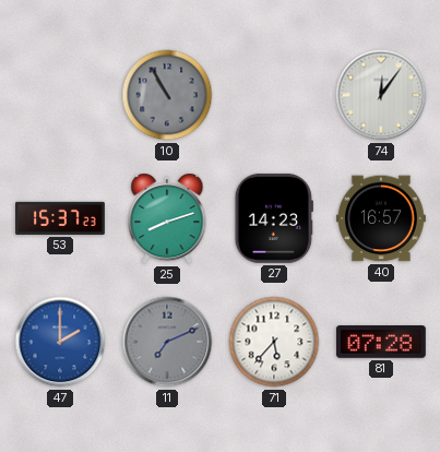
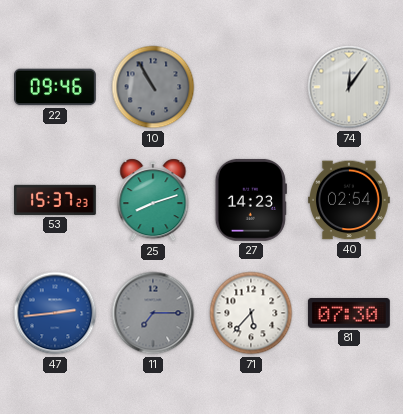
22: none -> 09:46 (56, 87)
40: 16:57 -> 02:54 (349, 200)
47: 2:00 -> 2:44 (55, 313)
11: 7:11 -> 7:15 (153, 313)
81: 07:28 -> 07:30 (349, 314)
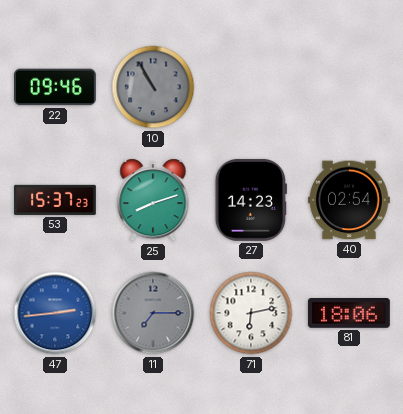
74: 12:06 -> none (349, 87)
71: 5:37 -> 6:13 (251, 313)
81: 07:30 -> 18:06 (349, 314)
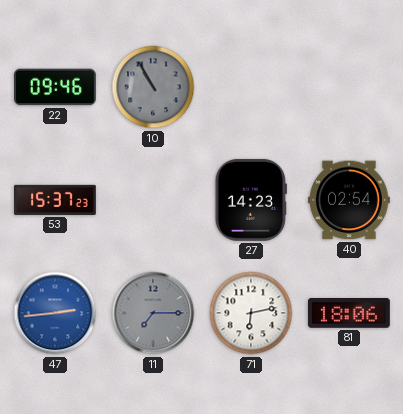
25: 8:12 -> none (153, 200)
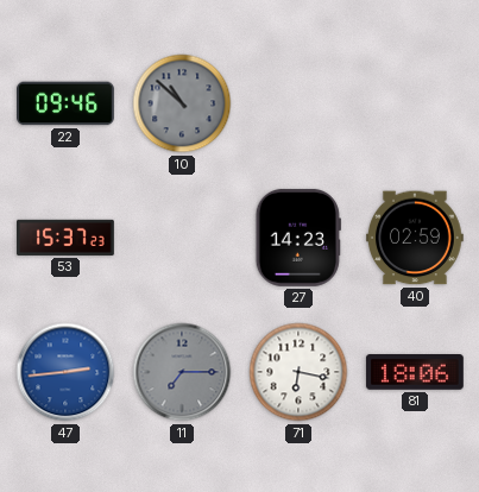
10: 10:55 -> 10:52 (182, 103)
40: 02:54 -> 02:59 (415, 238)
71: 6:13 -> 6:17 (298, 372)
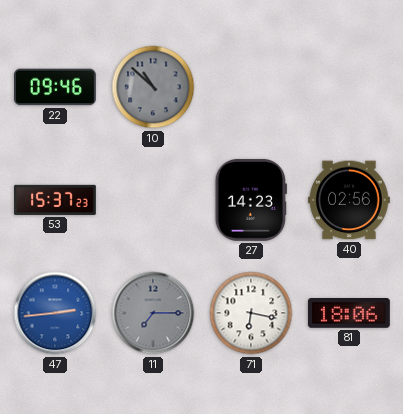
40: 02:59 -> 02:56 (349, 200)
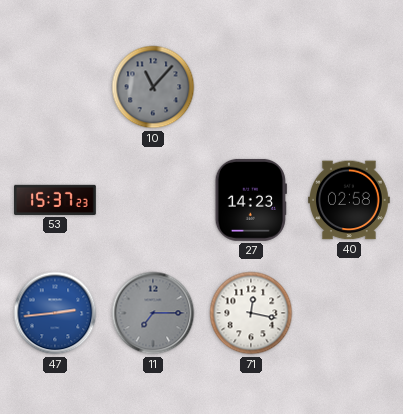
22: 09:46 -> none (56, 87)
10: 10:52 -> 11:07 (153, 87)
40: 02:56 -> 02:58 (349, 200)
71: 6:17 -> 12:17 (251, 313)
81: 18:06 -> none (349, 314)
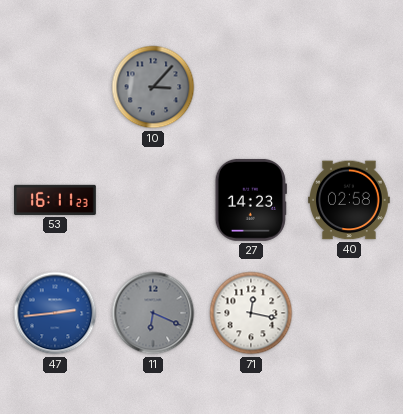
10: 11:07 -> 3:07 (153, 87)
53: 15:37 -> 16:11 (56, 200)
11: 7:15 -> 6:19 (153, 313)
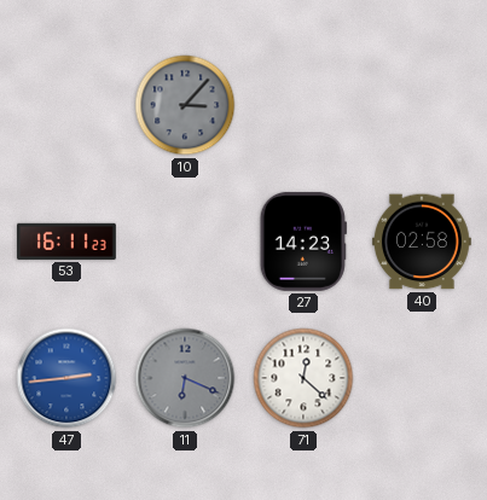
71: 12:17 -> 12:22 (303, 378)
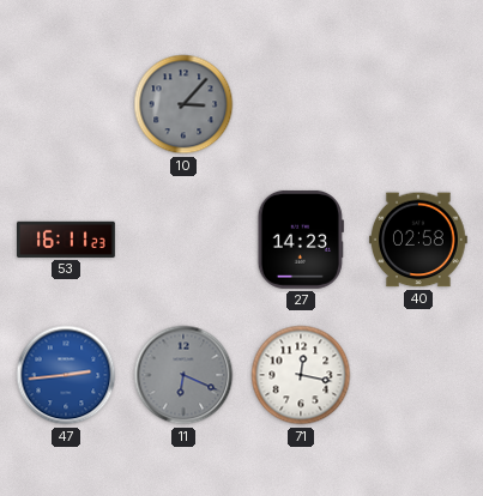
71: 12:22 -> 12:17 (301, 375)
